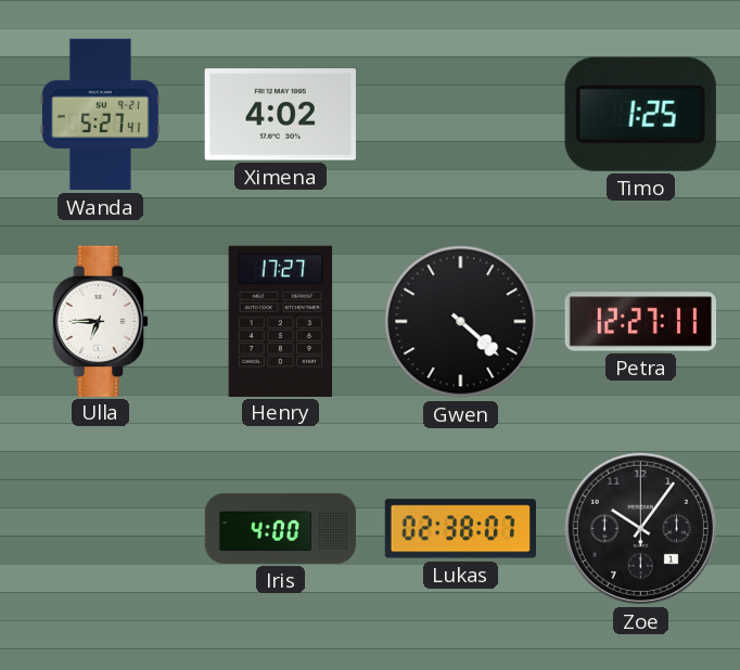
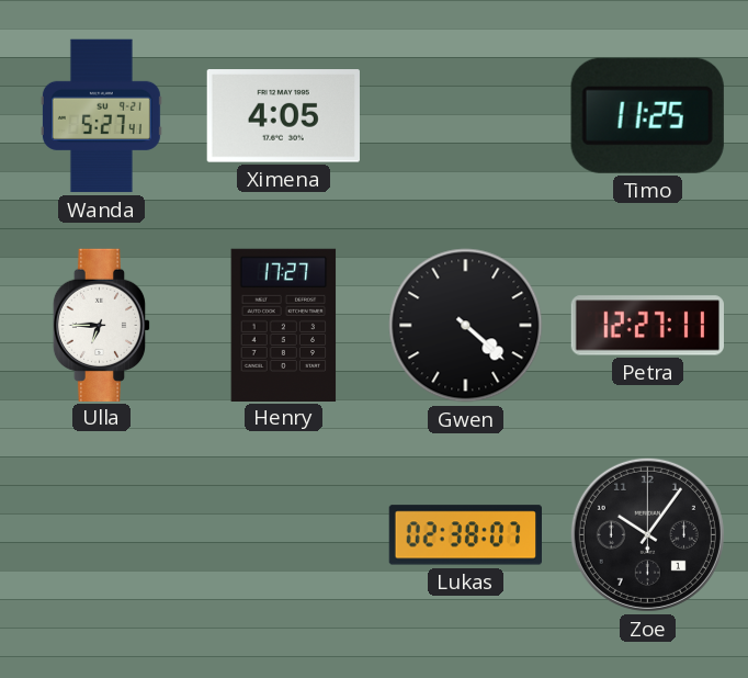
Ximena: 4:02 -> 4:05 (283, 116)
Timo: 1:25 -> 11:25 (647, 115)
Iris: 4:00 -> none (281, 528)
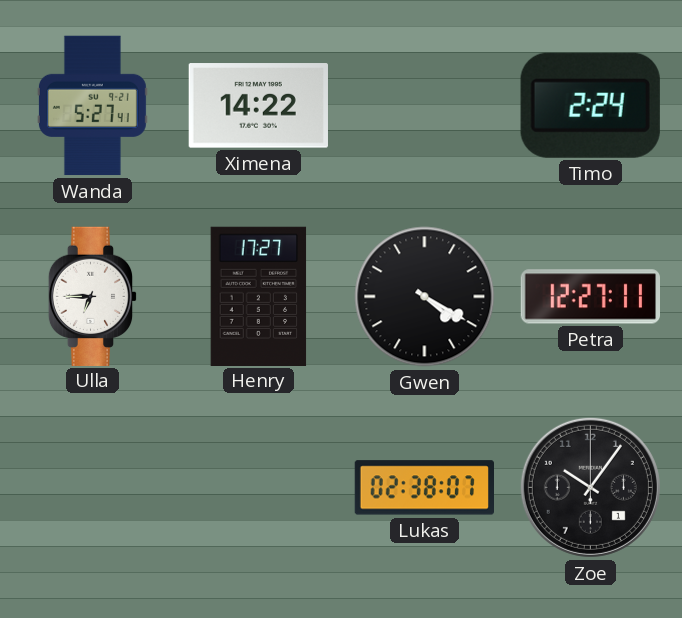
Ximena: 4:05 -> 14:22 (258, 106)
Timo: 11:25 -> 2:24 (590, 105)
Gwen: 4:22 -> 4:20 (425, 297)
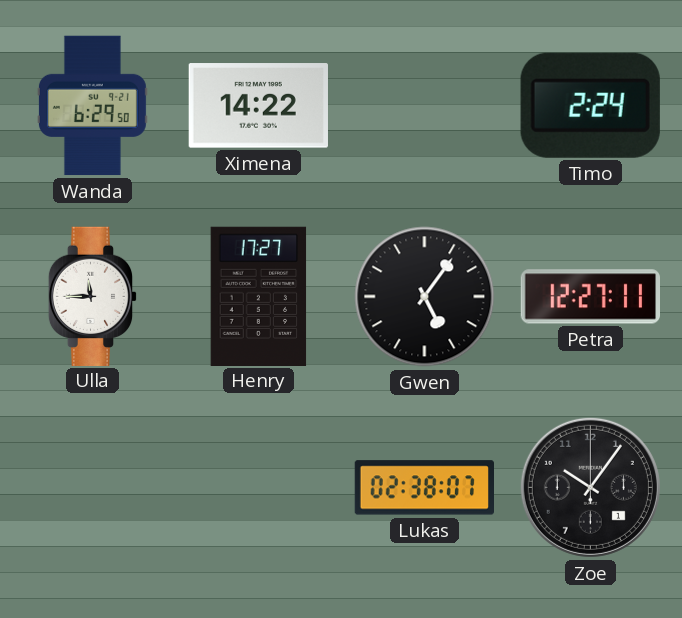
Wanda: 5:27 -> 6:29 (92, 106)
Ulla: 6:45 -> 11:45 (93, 296)
Gwen: 4:20 -> 5:06 (425, 297)
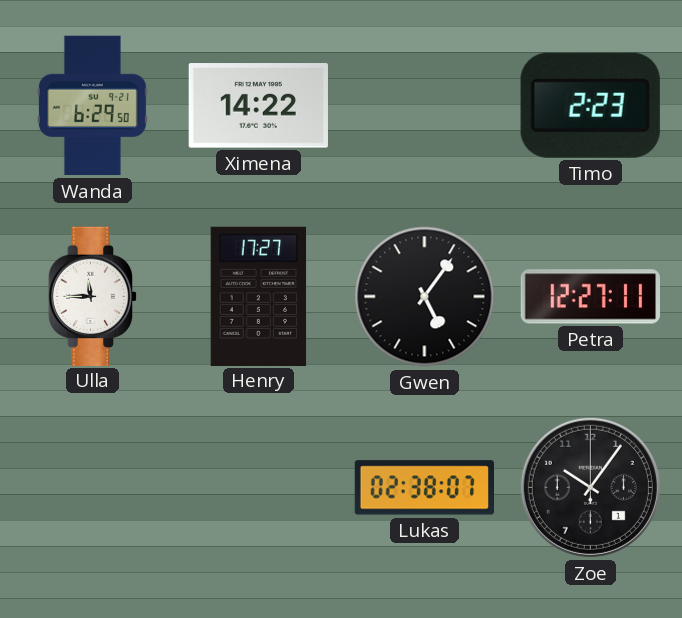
Timo: 2:24 -> 2:23 (590, 105)
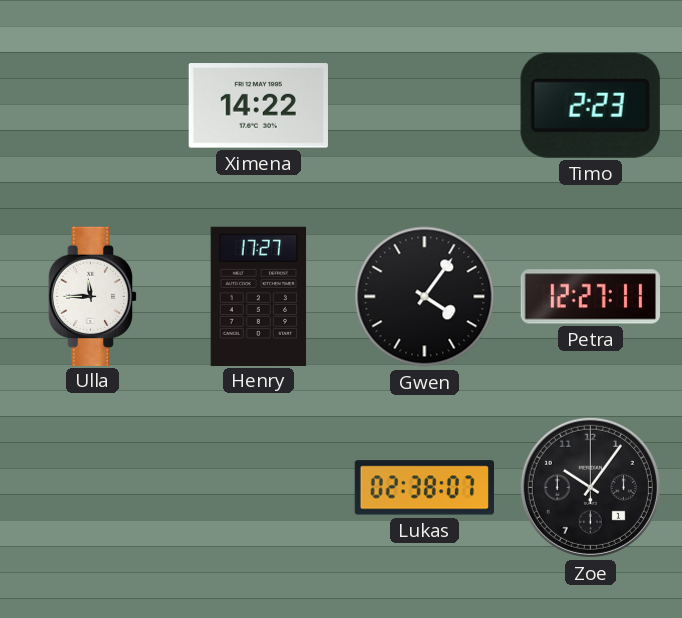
Wanda: 6:29 -> none (92, 106)
Gwen: 5:06 -> 4:06 (425, 297)
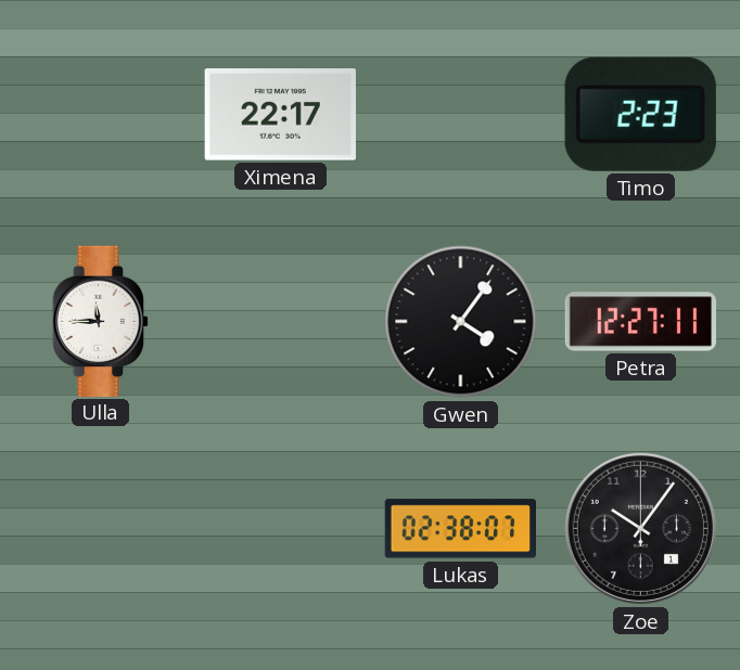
Ximena: 14:22 -> 22:17 (280, 115)
Henry: 17:27 -> none (259, 296)
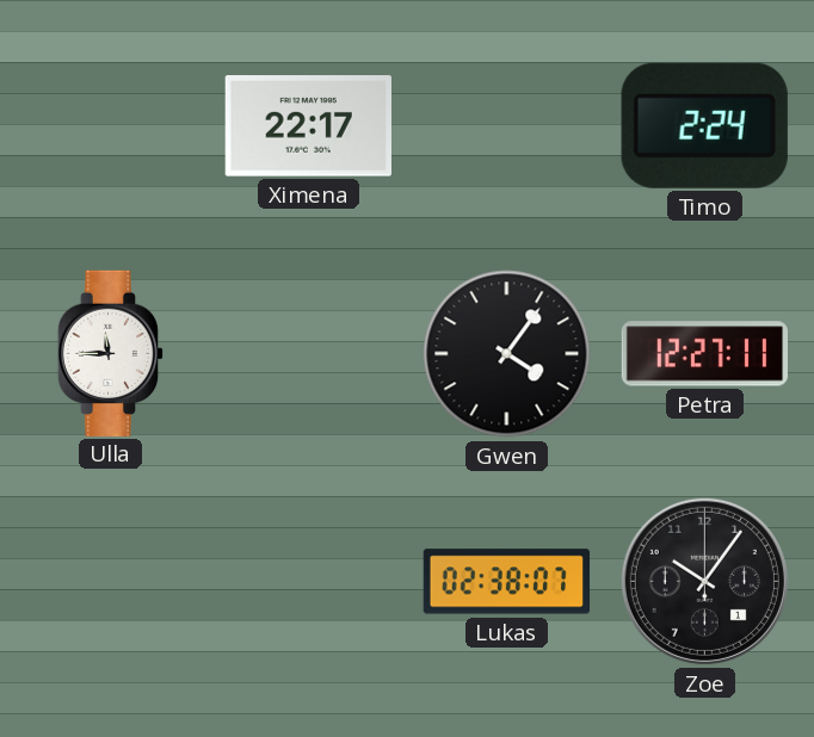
Timo: 2:23 -> 2:24 (704, 125)
